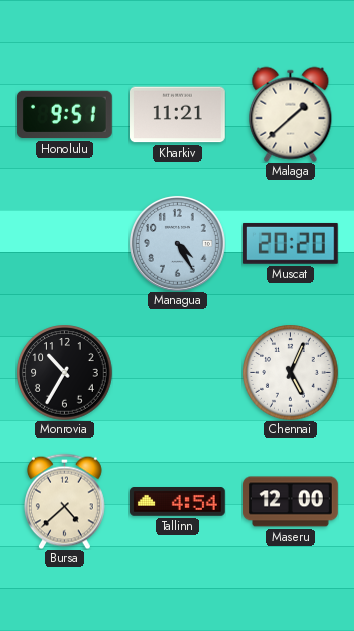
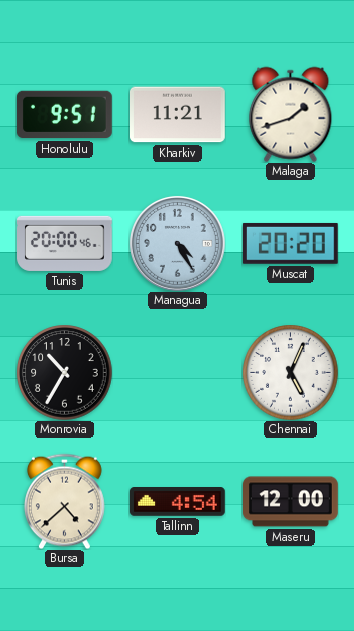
Malaga: 1:38 -> 1:42 (291, 114)
Tunis: none -> 20:00 (65, 243)
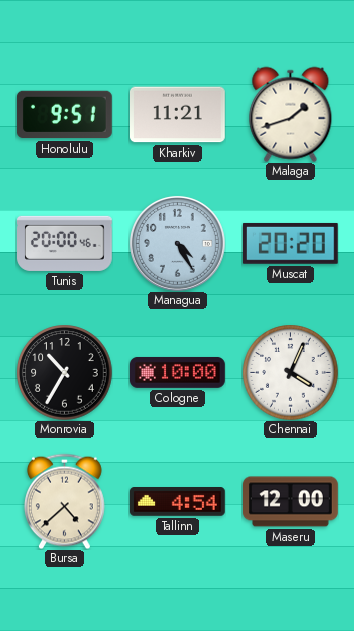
Cologne: none -> 10:00 (178, 372)
Chennai: 5:04 -> 4:04 (290, 372)
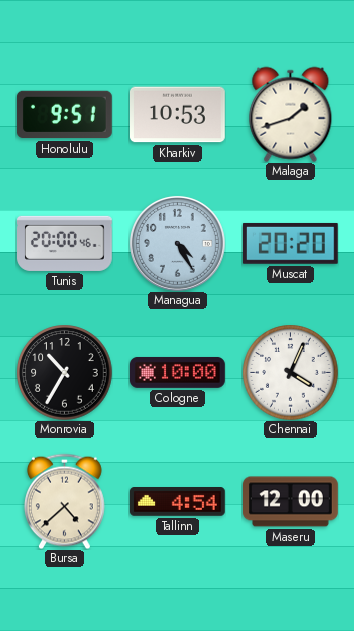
Kharkiv: 11:21 -> 10:53 (178, 115)
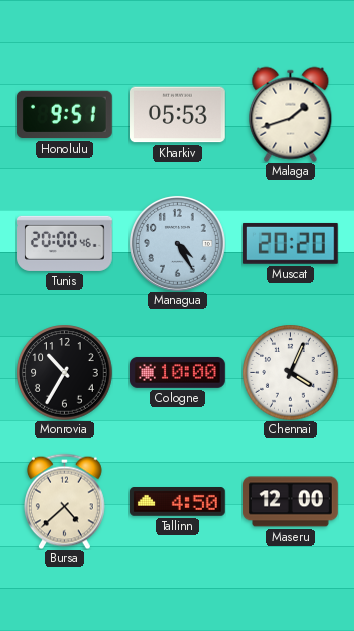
Kharkiv: 10:53 -> 05:53 (178, 115)
Tallinn: 4:54 -> 4:50 (178, 502)
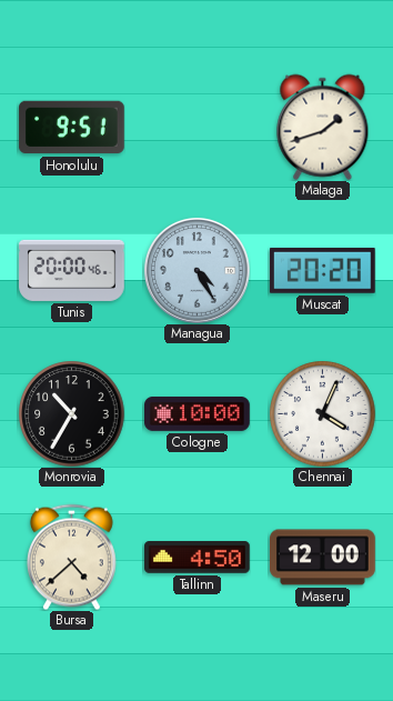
Kharkiv: 05:53 -> none (178, 115)
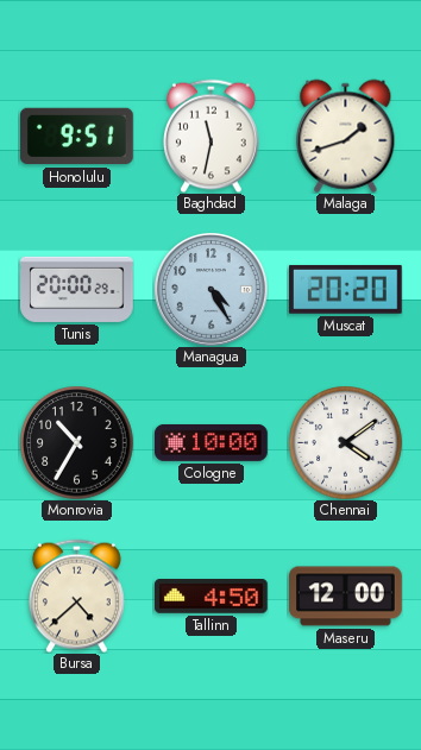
Baghdad: none -> 11:32 (211, 135)
Tunis: 20:00:46 -> 20:00:29 (77, 289)
Chennai: 4:04 -> 4:09 (345, 442)
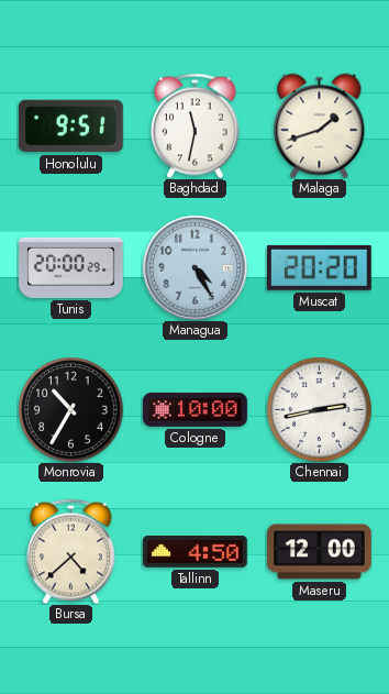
Chennai: 4:09 -> 2:43 (319, 409)
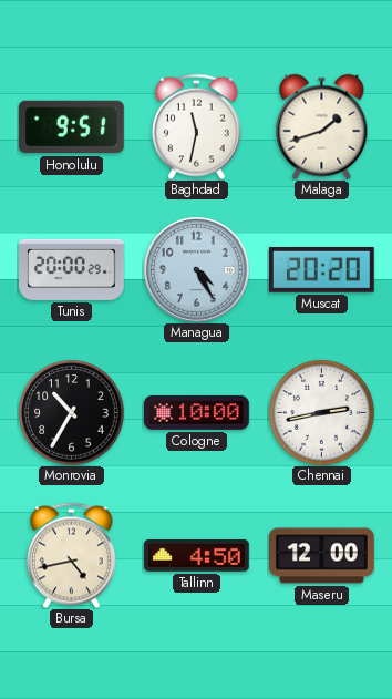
Bursa: 4:38 -> 4:43 (71, 555)
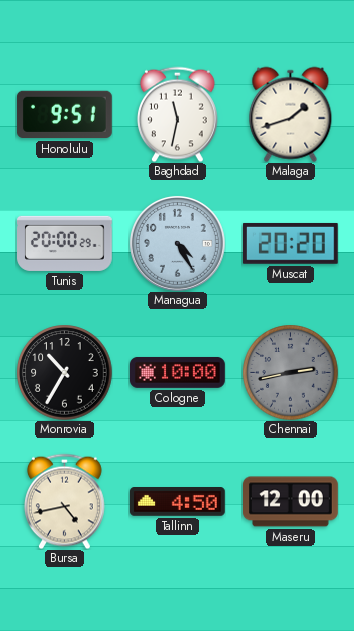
Chennai dial: white -> grey (290, 372)
